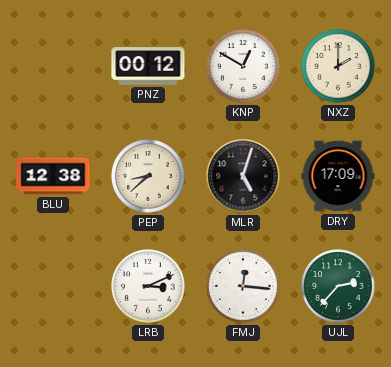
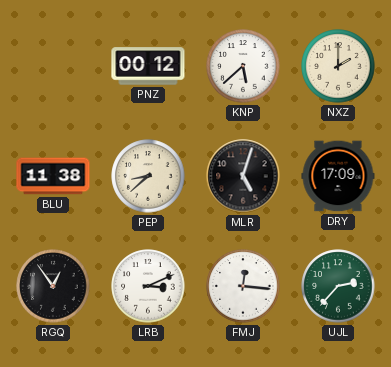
KNP: 12:50 -> 5:38 (243, 66)
BLU: 12:38 -> 11:38 (53, 176)
RGQ: none -> 12:54 (53, 286)
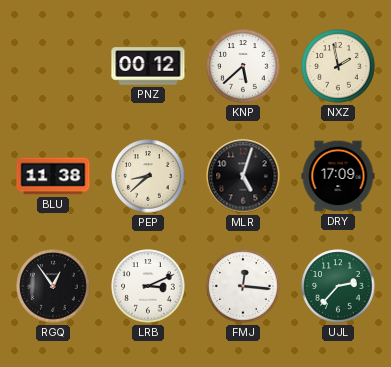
NXZ: 2:00 -> 1:58 (338, 66)
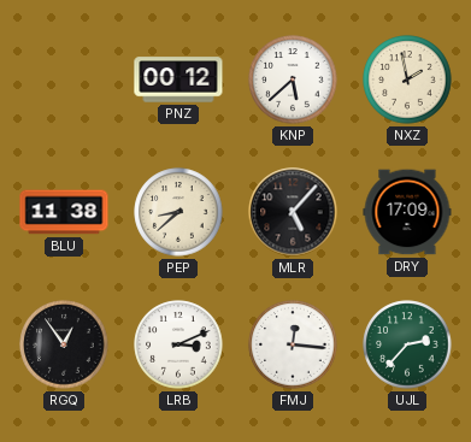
MLR: 5:03 -> 5:07 (293, 212)
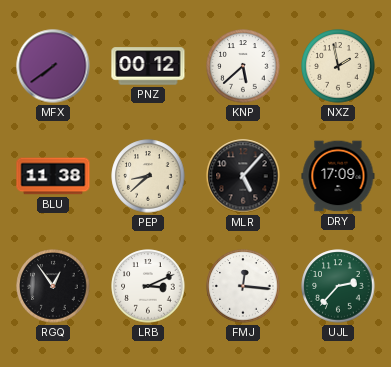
MFX: none -> 7:39 (53, 66)
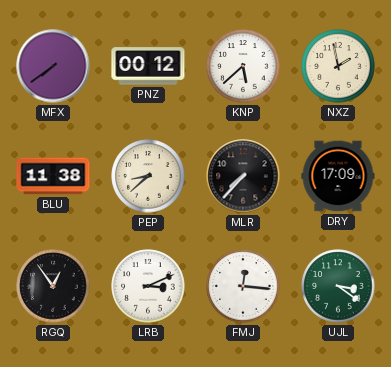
MLR: 5:07 -> 7:37 (243, 176)
UJL: 2:37 -> 3:21 (338, 286)
